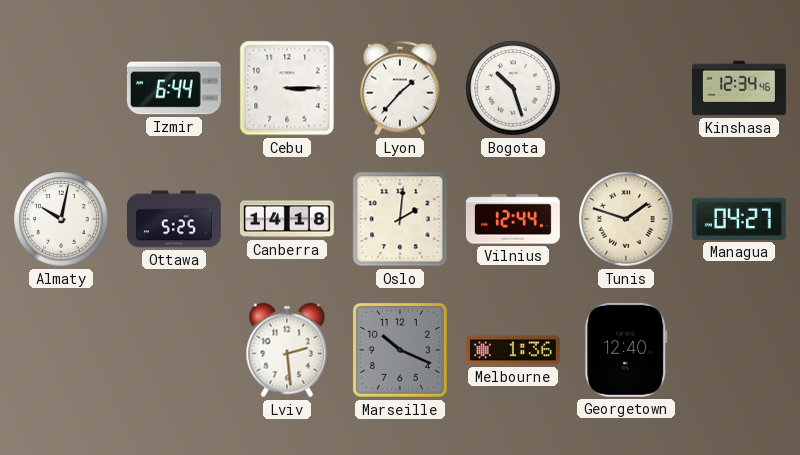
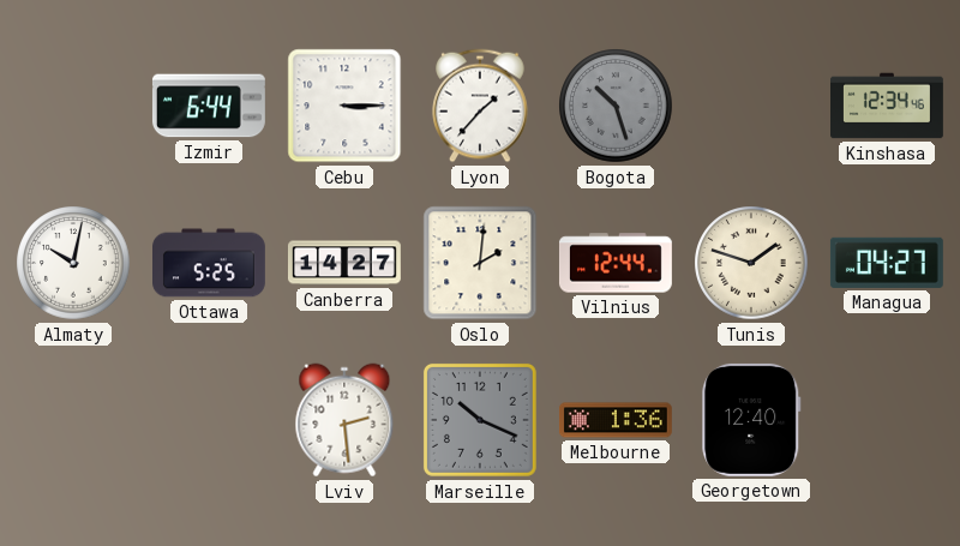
Bogota dial: white -> grey (616, 106)
Canberra: 14:18 -> 14:27 (344, 263)
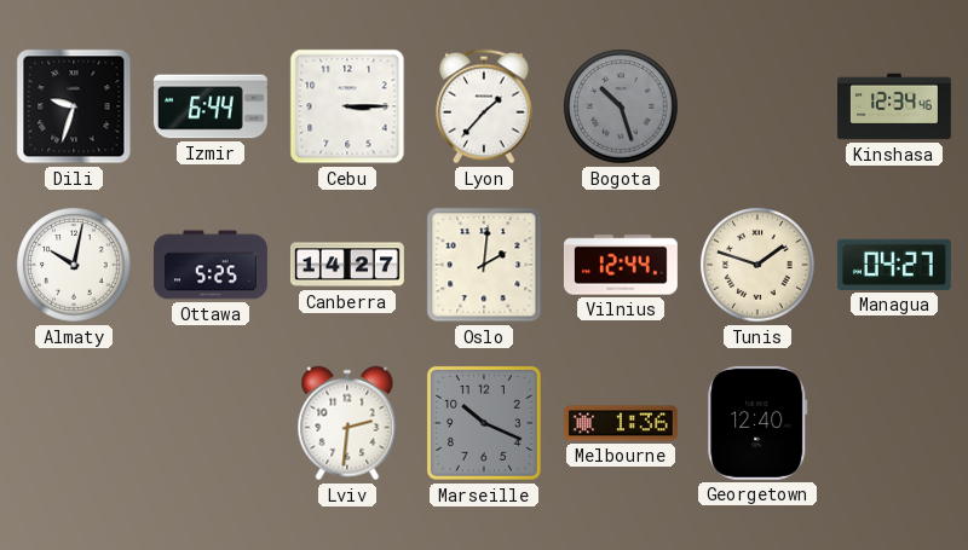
Dili: none -> 9:33 (74, 106)
Lviv: 2:29 -> 2:31 (347, 423)
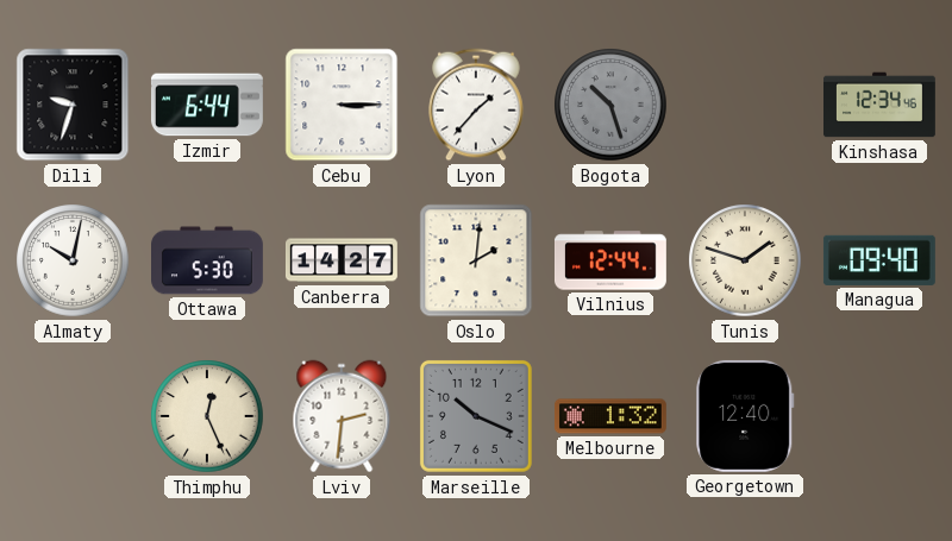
Ottawa: 5:25 -> 5:30 (208, 260)
Managua: 04:27 -> 09:40 (879, 260)
Thimphu: none -> 12:26 (207, 416)
Melbourne: 1:36 -> 1:32 (610, 416)
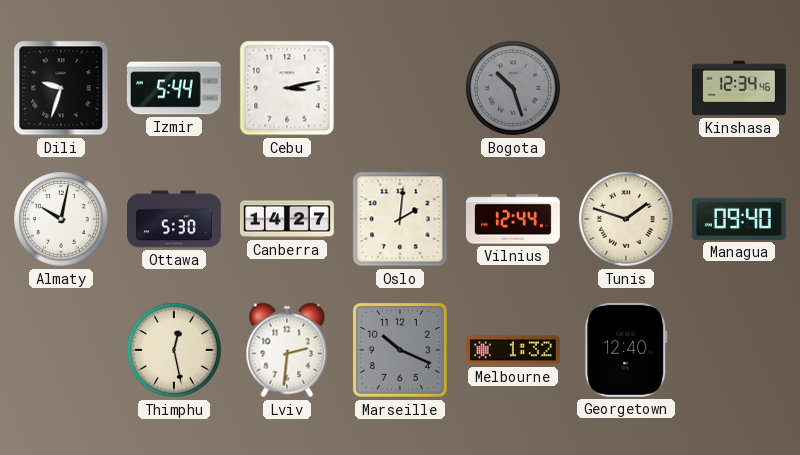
Izmir: 6:44 -> 5:44 (174, 88)
Cebu: 3:15 -> 3:13 (287, 88)
Lyon: 1:37 -> none (476, 105)
Thimphu: 12:26 -> 12:28 (174, 350)
